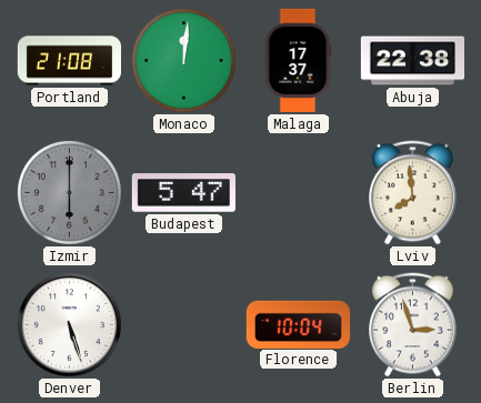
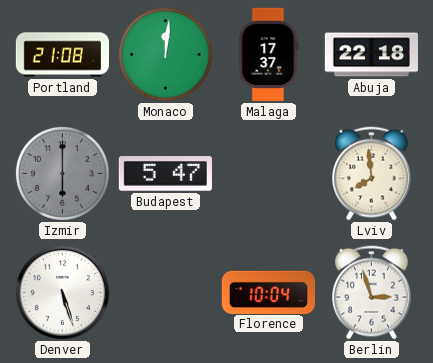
Abuja: 22:38 -> 22:18 (371, 55)
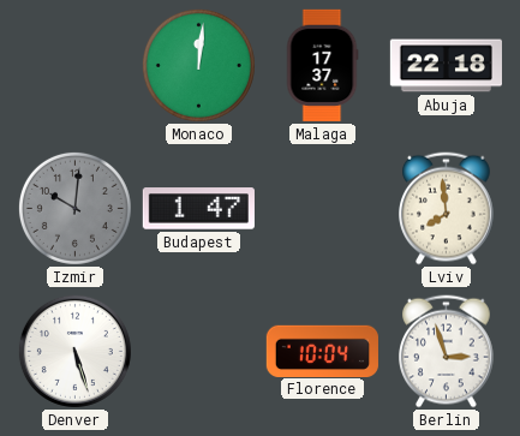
Portland: 21:08 -> none (62, 55)
Izmir: 6:00 -> 10:01 (74, 208)
Budapest: 5:47 -> 1:47 (198, 209)
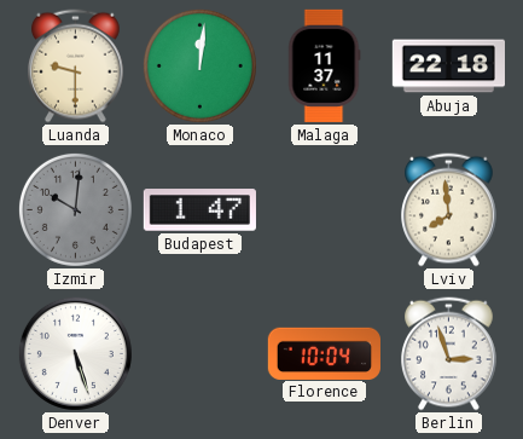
Luanda: none -> 9:30 (76, 67)
Malaga: 17:37 -> 11:37 (324, 65)
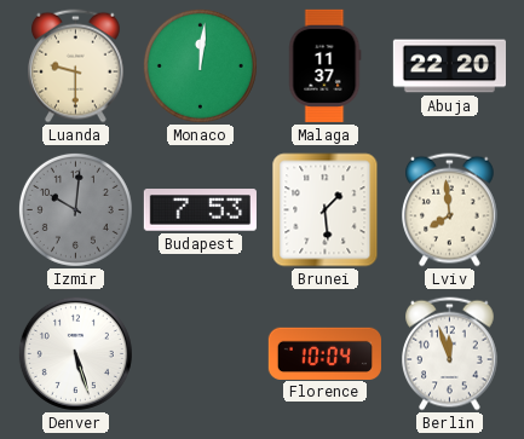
Abuja: 22:18 -> 22:20 (449, 67)
Budapest: 1:47 -> 7:53 (200, 210)
Brunei: none -> 1:29 (326, 210)
Berlin: 2:57 -> 11:57 (450, 354)
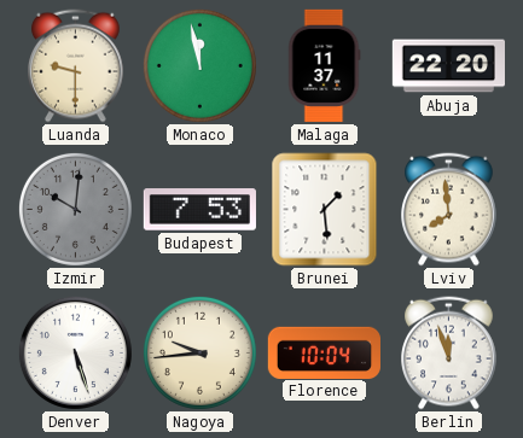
Monaco: 12:01 -> 11:58 (199, 65)
Nagoya: none -> 9:44 (199, 352)
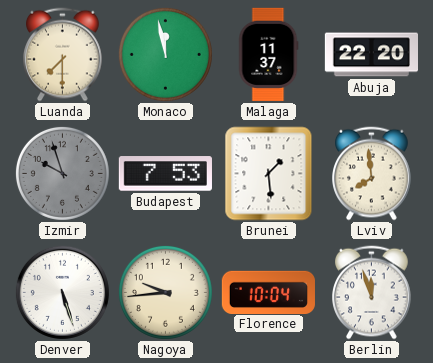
Luanda: 9:30 -> 7:30 (63, 55)
Izmir: 10:01 -> 9:57 (62, 173)
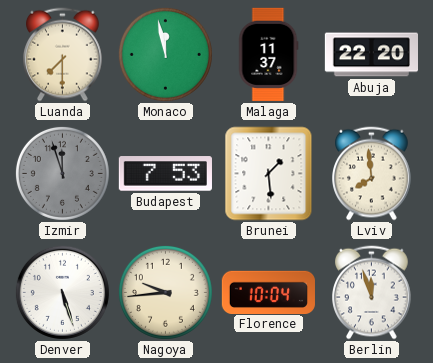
Izmir: 9:57 -> 11:57 (62, 173)
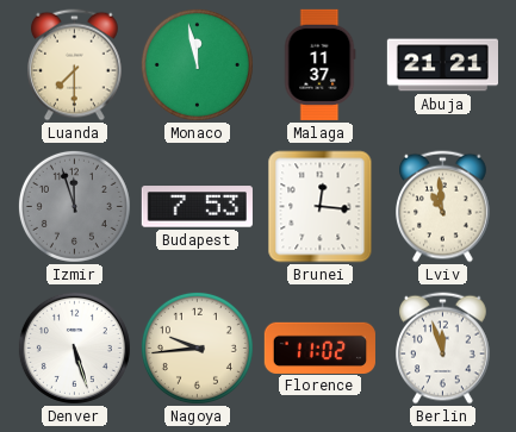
Abuja: 22:20 -> 21:21 (442, 65)
Brunei: 1:29 -> 12:16 (321, 207)
Lviv: 7:59 -> 10:59 (443, 207)
Florence: 10:04 -> 11:02 (319, 348)
